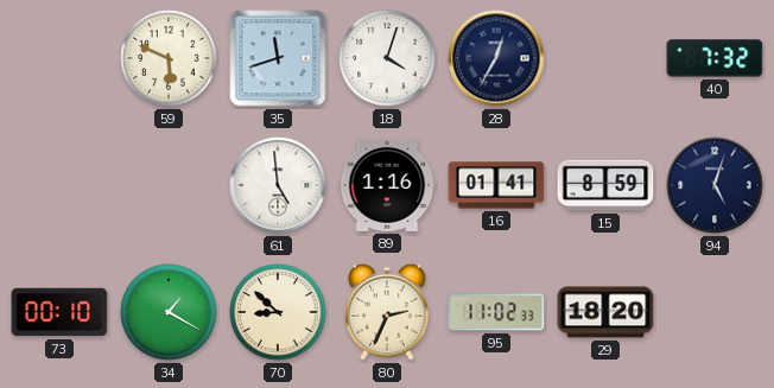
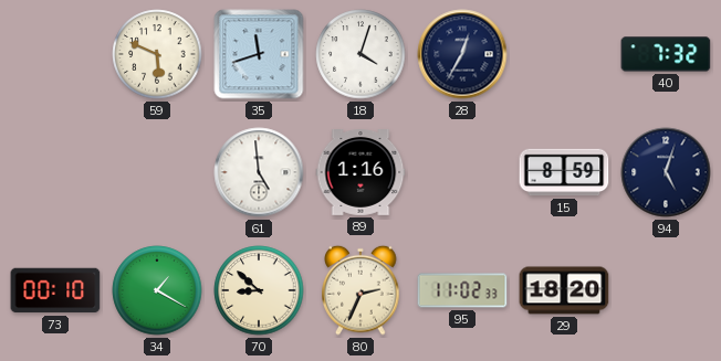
16: 01:41 -> none (496, 185)
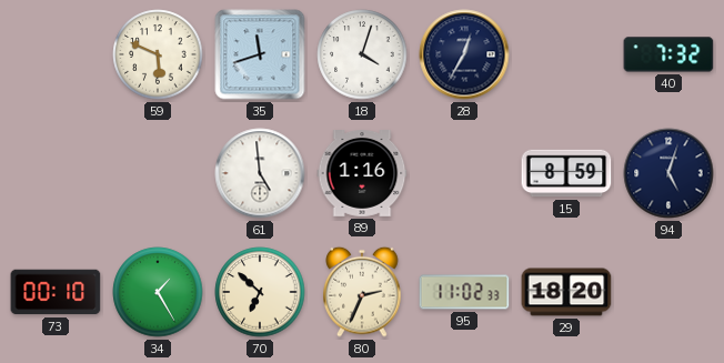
34: 1:20 -> 1:25 (158, 292)
70: 8:52 -> 6:52 (260, 292)
